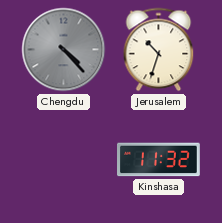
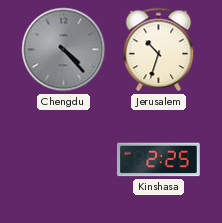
Kinshasa: 11:32 -> 2:25 (159, 160)
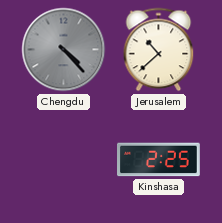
Jerusalem: 10:33 -> 10:38 (159, 50)
